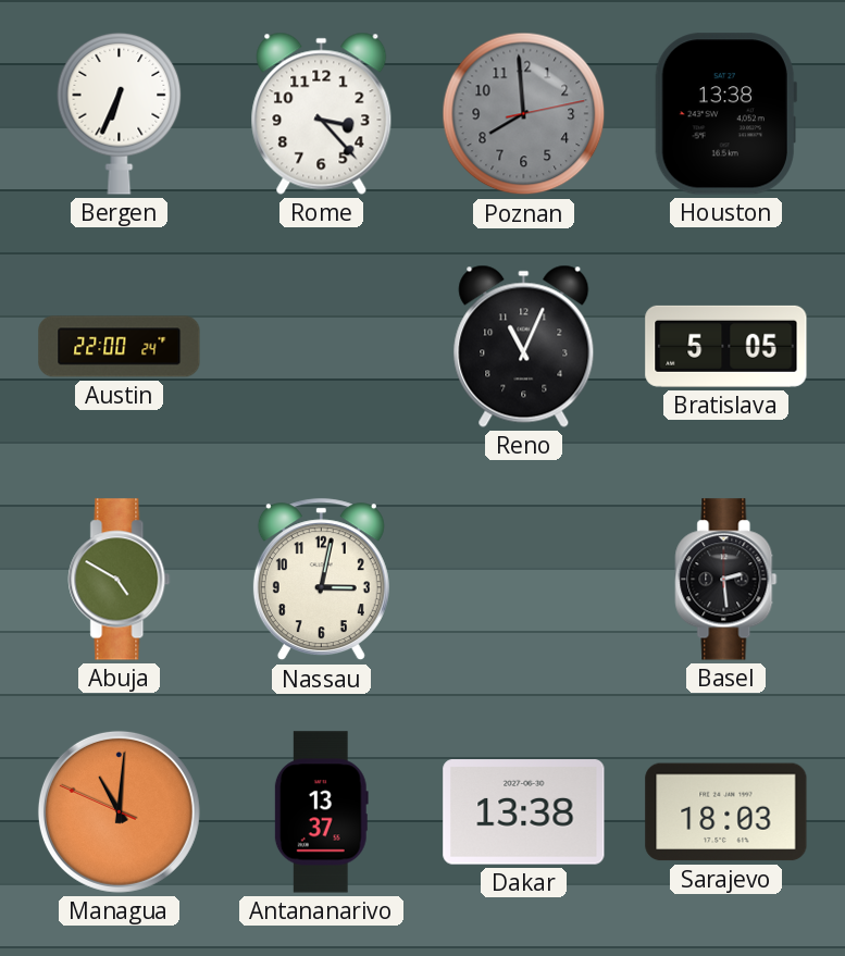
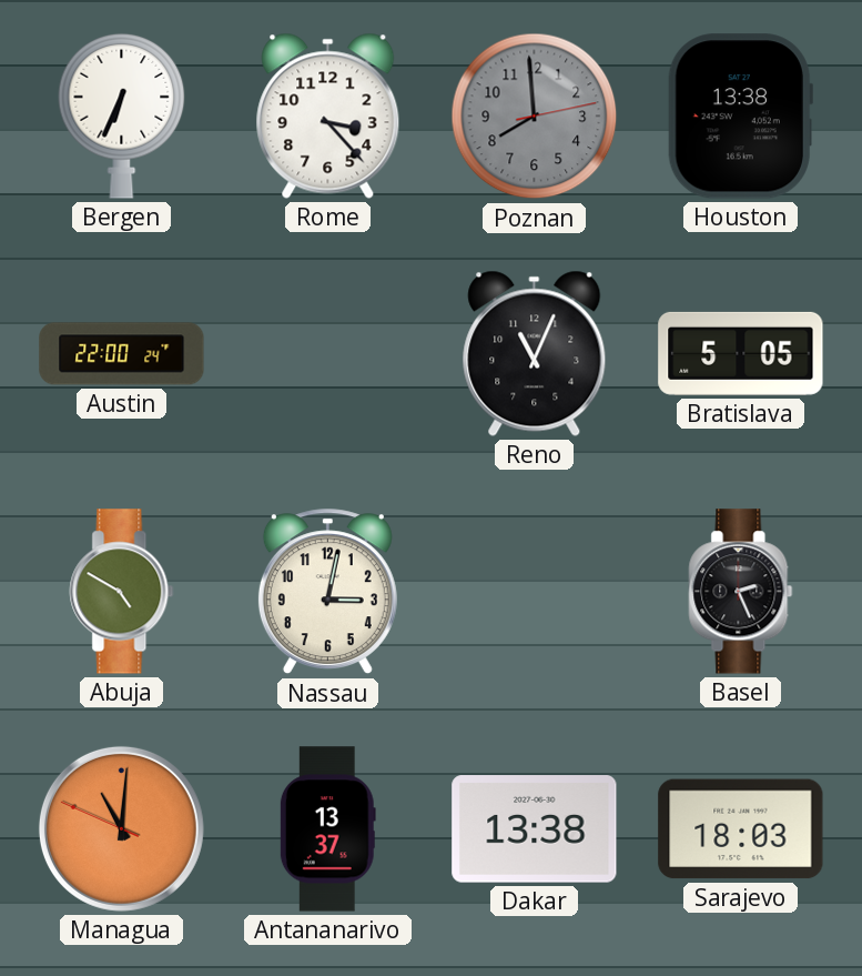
Basel: 2:29 -> 2:26 (741, 592)
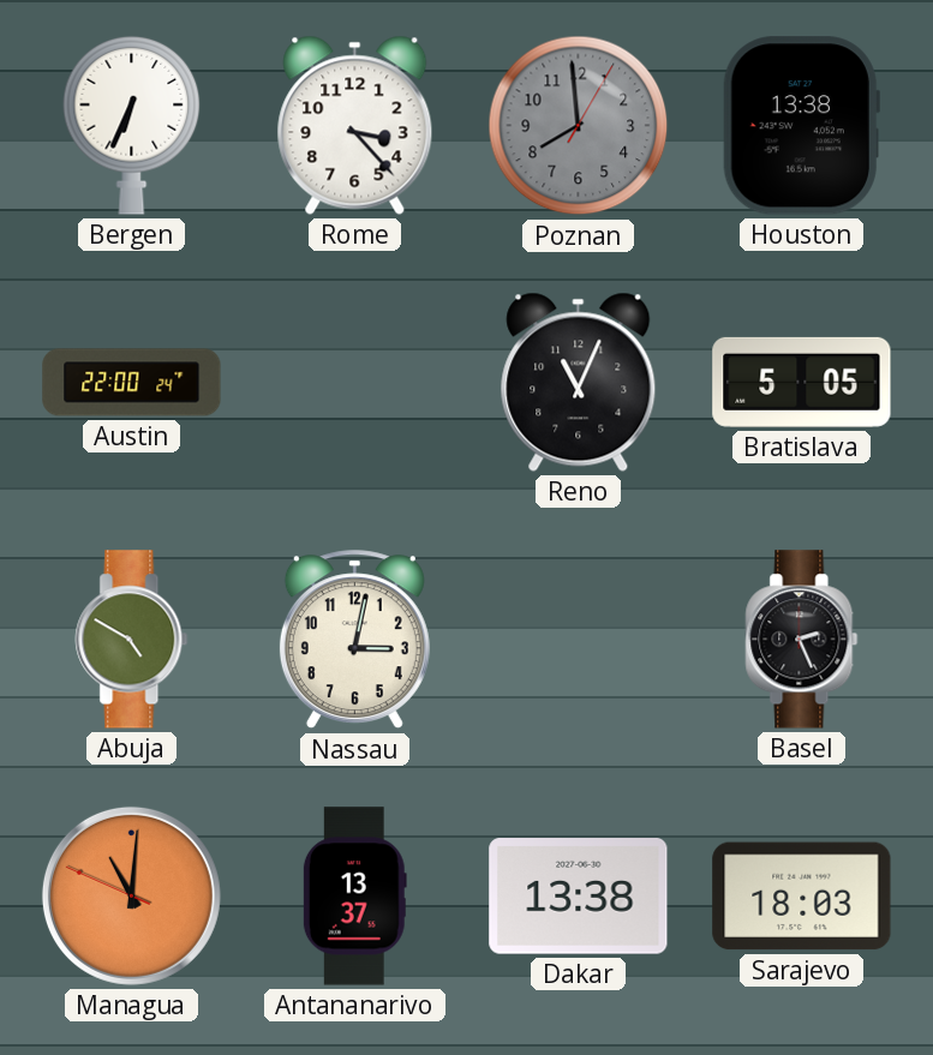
Poznan: 7:59:13 -> 7:59:05 (579, 126)
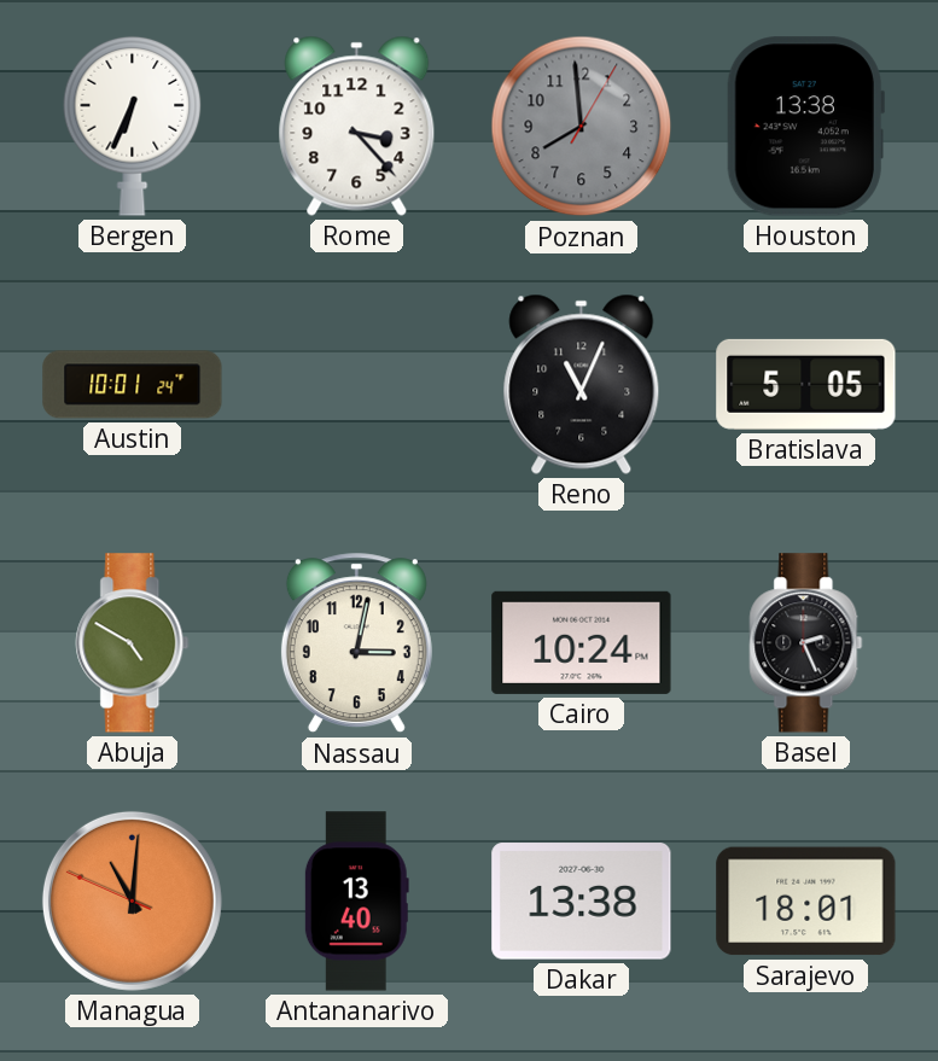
Austin: 22:00 -> 10:01 (133, 385)
Cairo: none -> 10:24 (582, 642)
Antananarivo: 13:37 -> 13:40 (356, 902)
Sarajevo: 18:03 -> 18:01 (806, 902)
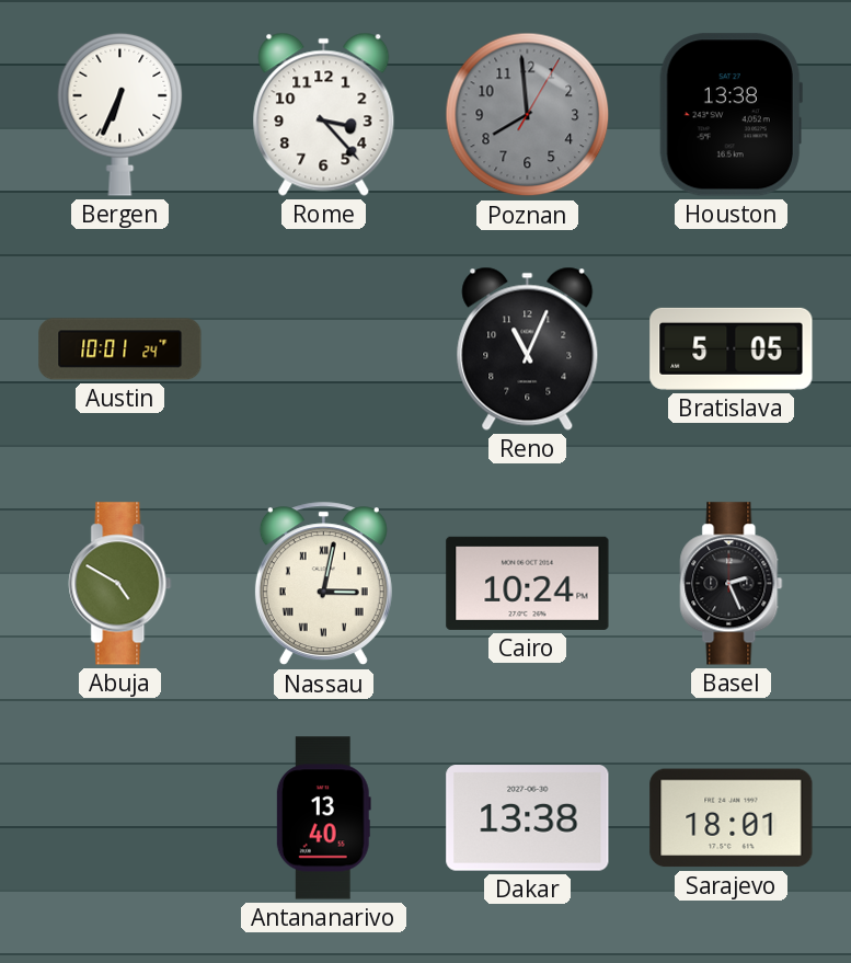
Nassau numerals: Arabic -> Roman (323, 584)
Managua: 11:00 -> none (132, 900)
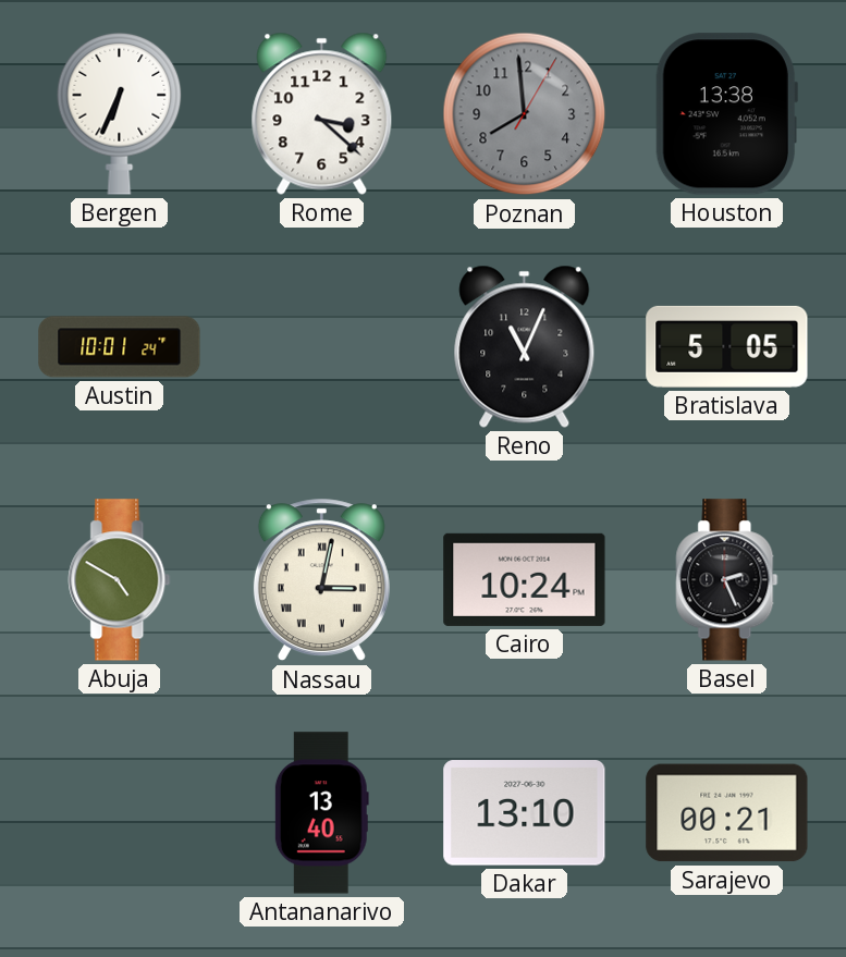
Rome: 3:23 -> 3:22 (322, 113)
Dakar: 13:38 -> 13:10 (525, 813)
Sarajevo: 18:01 -> 00:21 (727, 813)
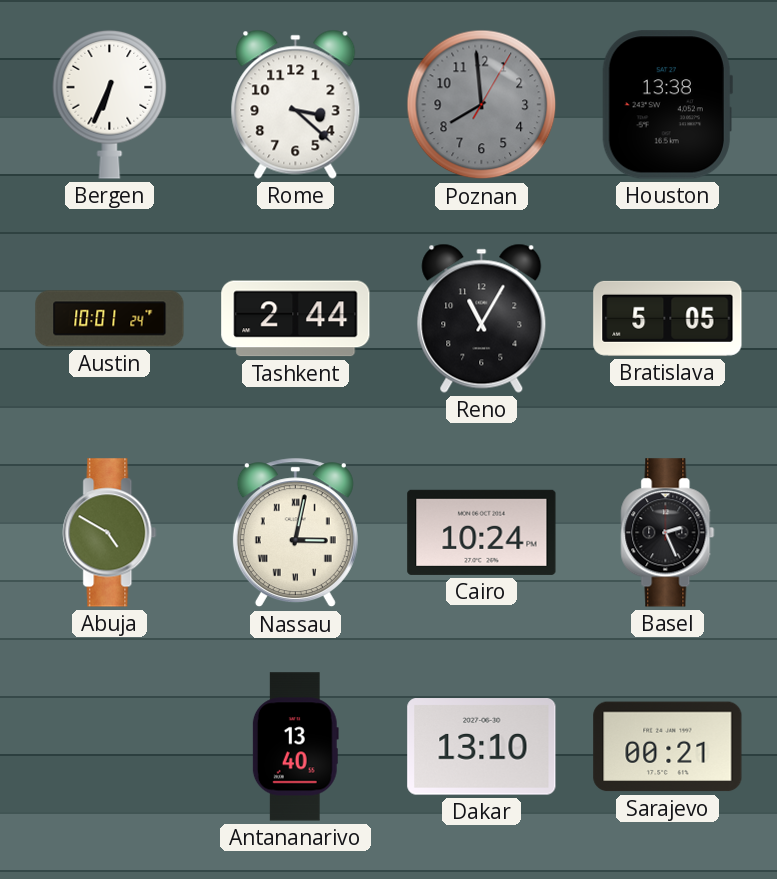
Tashkent: none -> 2:44 (296, 319)
Reno: 11:04 -> 11:05 (482, 318)
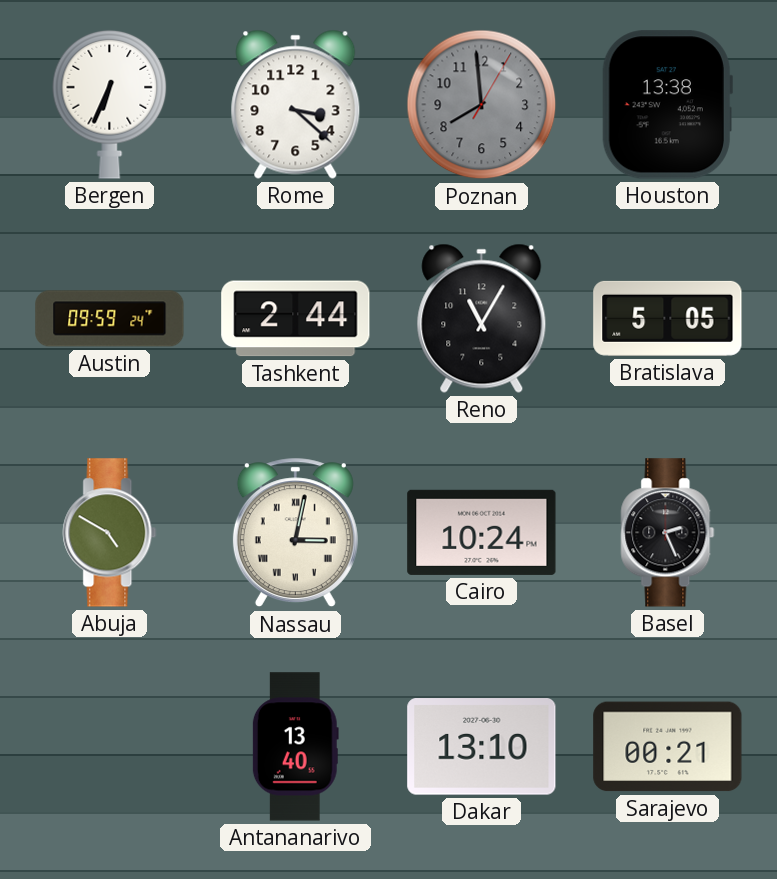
Austin: 10:01 -> 09:59 (110, 319)
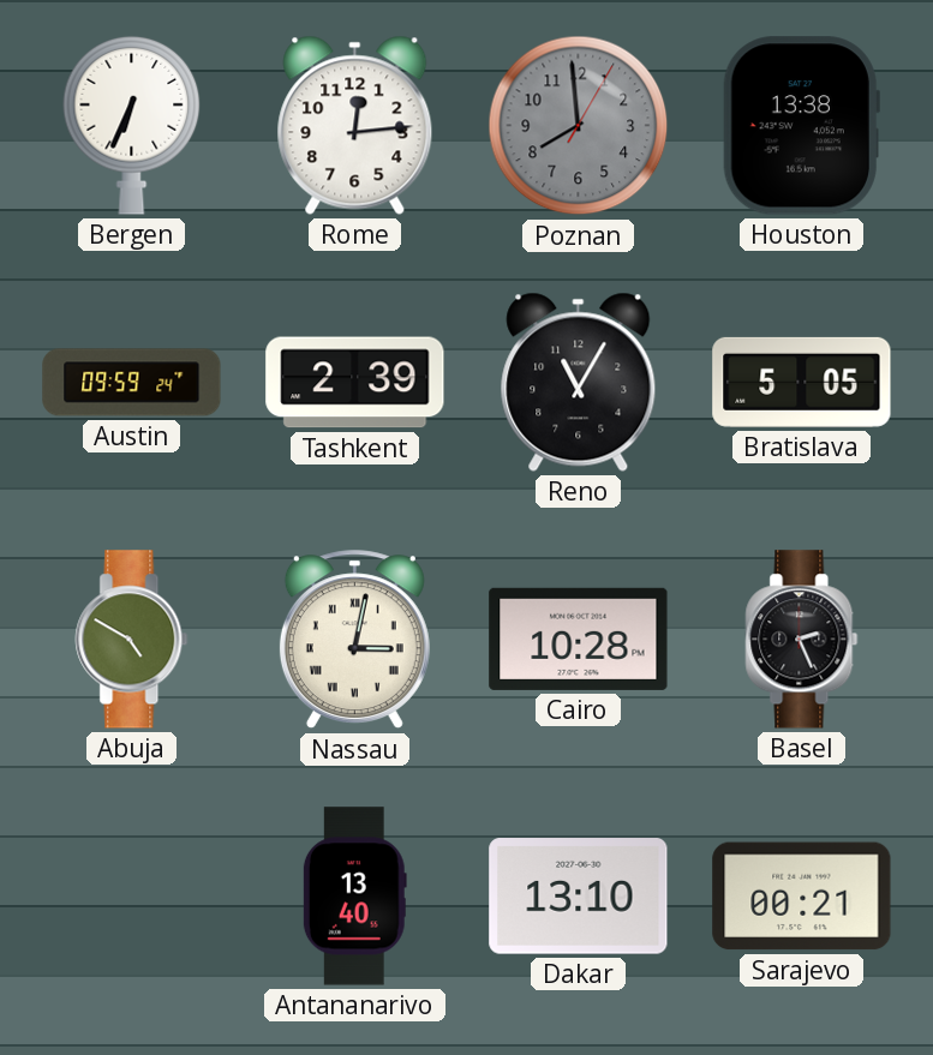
Rome: 3:22 -> 12:14 (355, 125)
Tashkent: 2:44 -> 2:39 (355, 383)
Cairo: 10:24 -> 10:28 (579, 639)
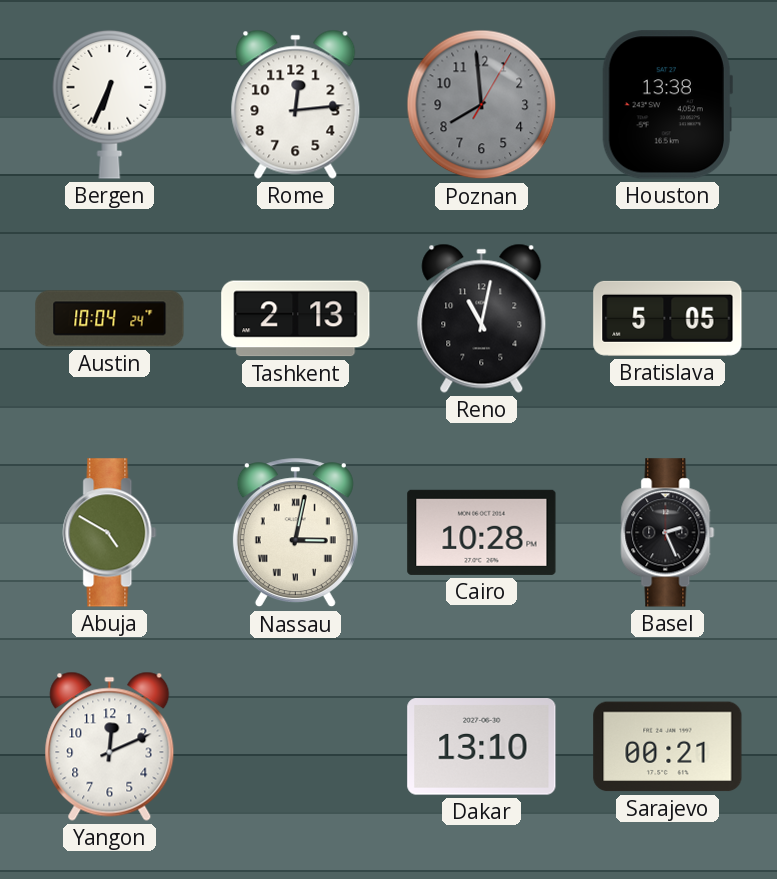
Austin: 09:59 -> 10:04 (110, 319)
Tashkent: 2:39 -> 2:13 (296, 319)
Reno: 11:05 -> 11:02 (482, 318)
Yangon: none -> 12:11 (110, 746)
Antananarivo: 13:40 -> none (354, 897)
